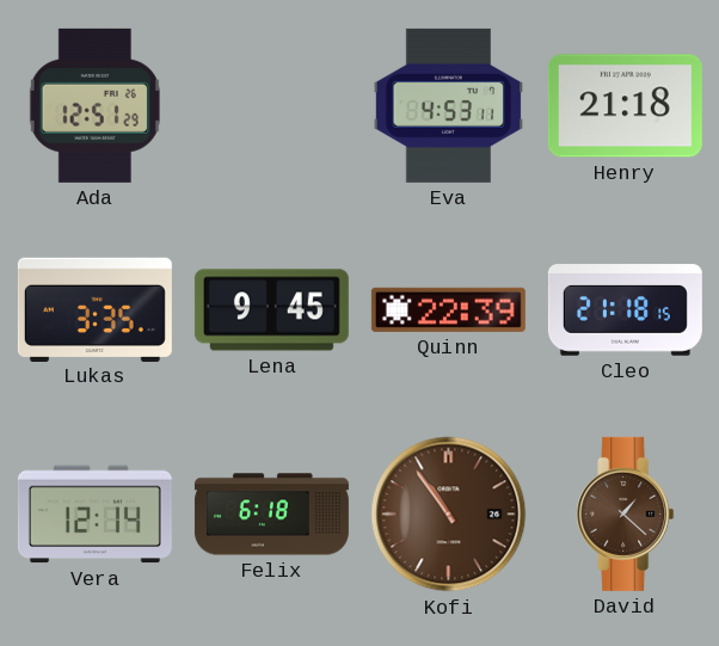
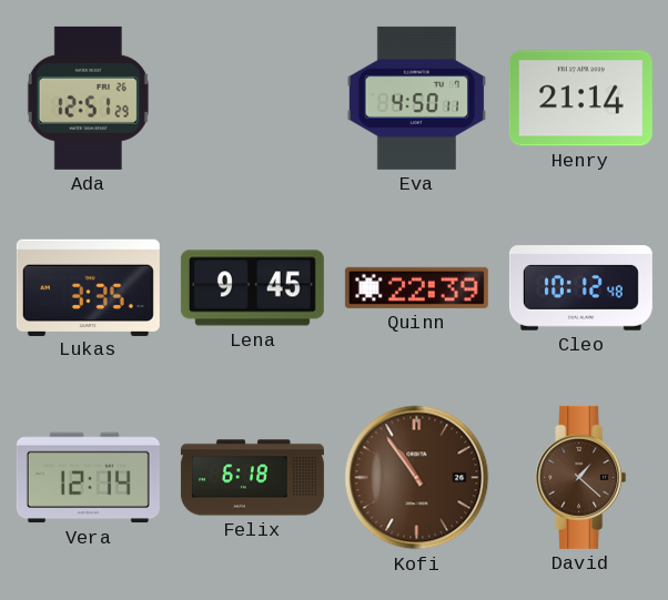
Eva: 4:53 -> 4:50 (416, 98)
Henry: 21:18 -> 21:14 (580, 99)
Cleo: 21:18 -> 10:12 (580, 288)
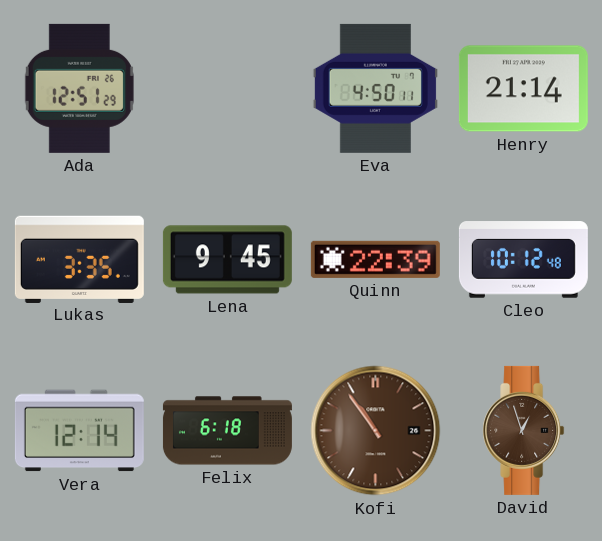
David: 1:22 -> 12:57 (524, 430)
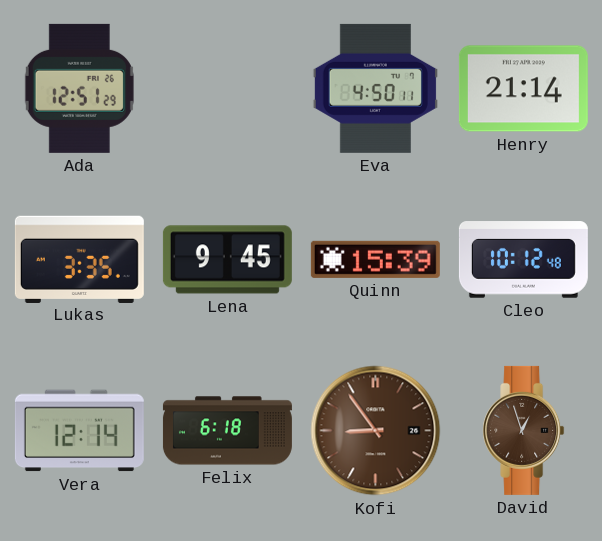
Quinn: 22:39 -> 15:39 (375, 259)
Kofi: 10:54 -> 8:54 (376, 431)
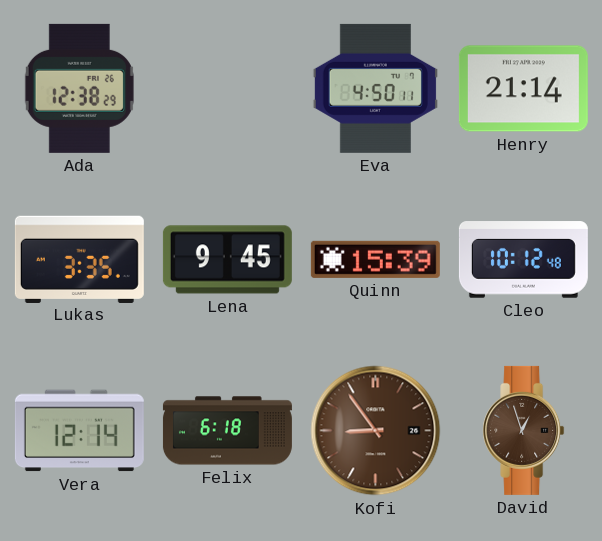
Ada: 12:51 -> 12:38 (79, 88)
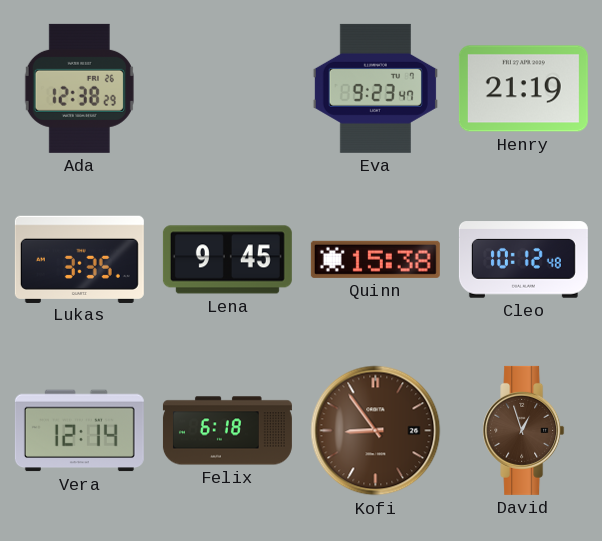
Eva: 4:50 -> 9:23 (375, 88)
Henry: 21:14 -> 21:19 (523, 89)
Quinn: 15:39 -> 15:38 (375, 259)
